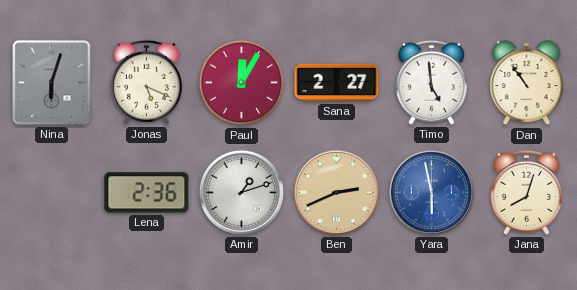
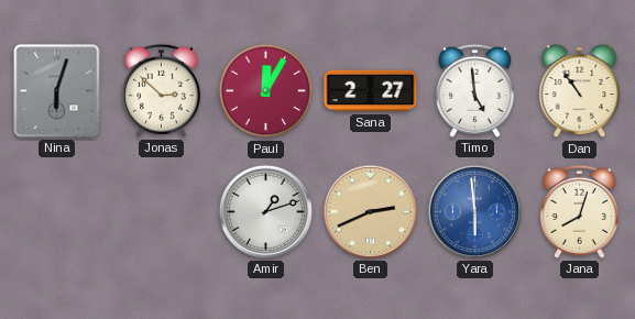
Jonas: 5:19 -> 2:52 (161, 90)
Lena: 2:36 -> none (147, 193)
Yara: 5:58 -> 5:59 (474, 211)
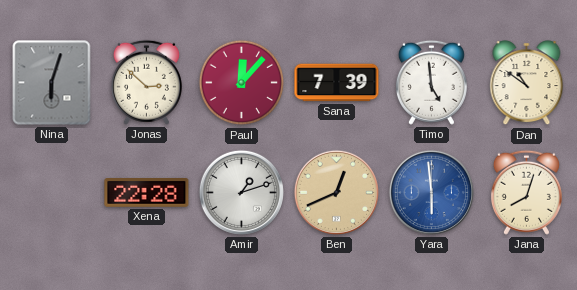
Paul: 12:05 -> 12:07 (242, 83)
Sana: 2:27 -> 7:39 (337, 83)
Dan: 10:54 -> 10:51 (527, 83)
Xena: none -> 22:28 (147, 193)
Ben: 2:41 -> 12:41 (336, 192)
